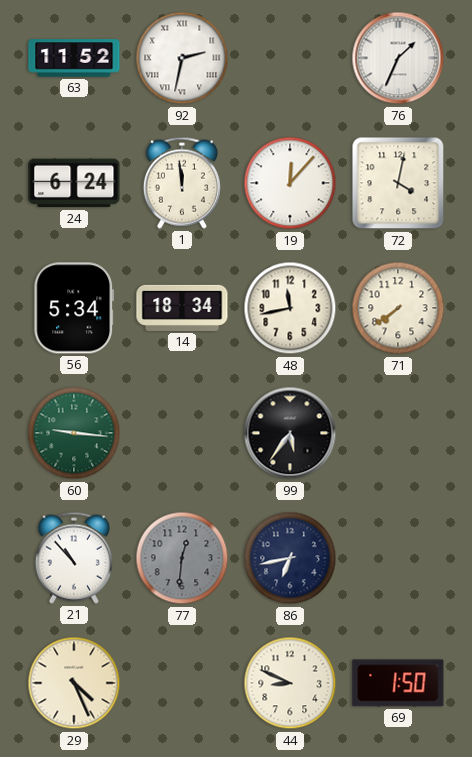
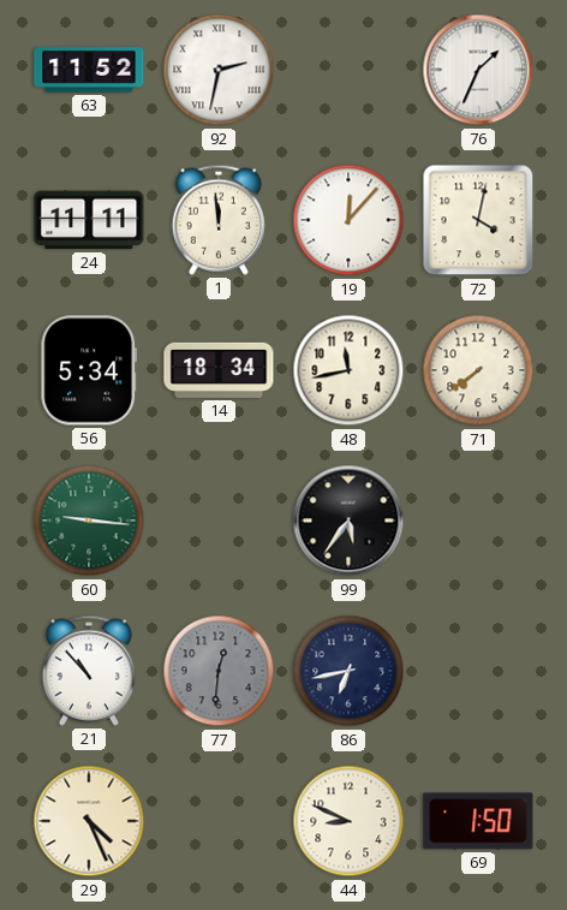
24: 6:24 -> 11:11 (89, 220)
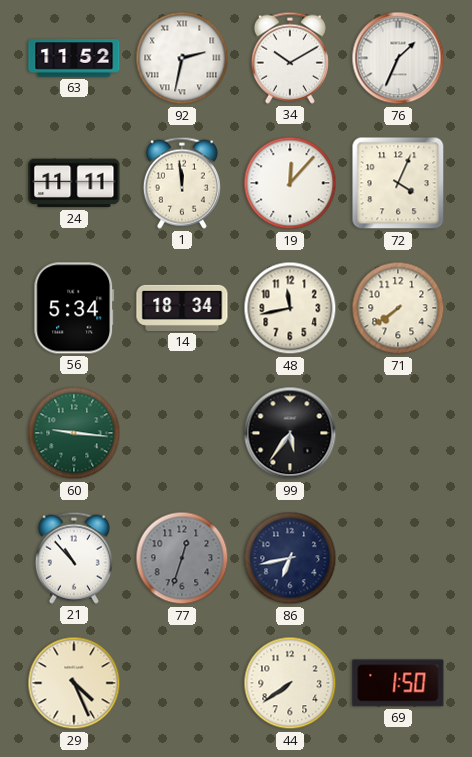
34: none -> 10:10 (290, 58)
72: 4:02 -> 4:04 (398, 183)
77: 12:31 -> 12:33 (182, 558)
44: 8:49 -> 7:39 (290, 683)
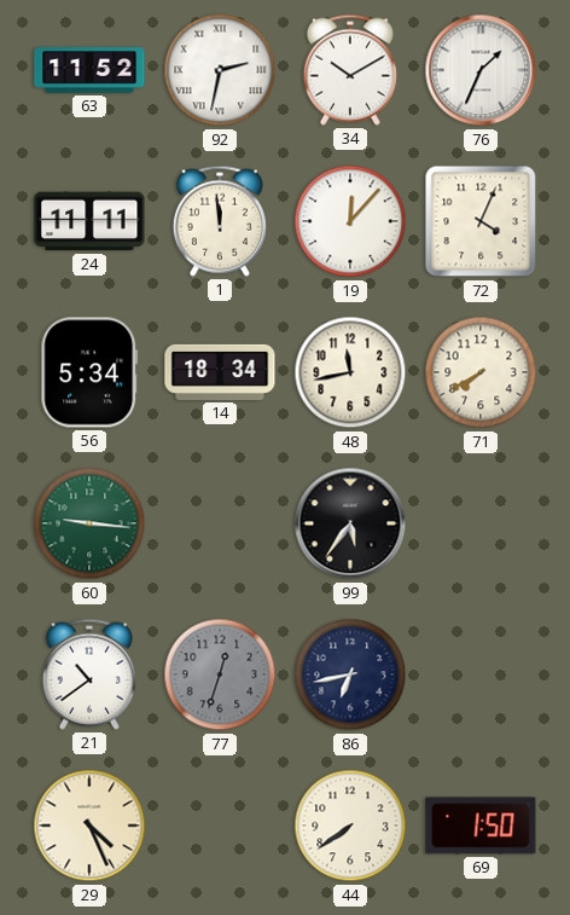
71: 7:39 -> 7:40 (481, 372)
21: 10:53 -> 10:39 (89, 674)
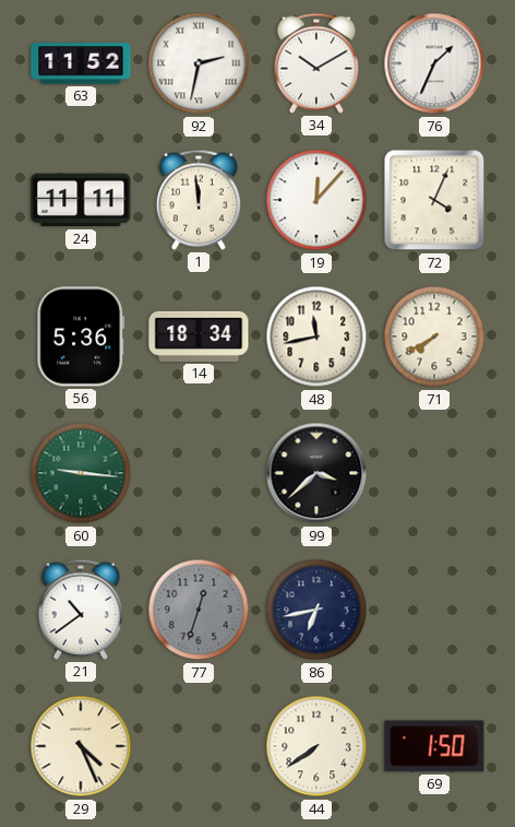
56: 5:34 -> 5:36 (81, 336)
99: 5:36 -> 3:38 (316, 473)
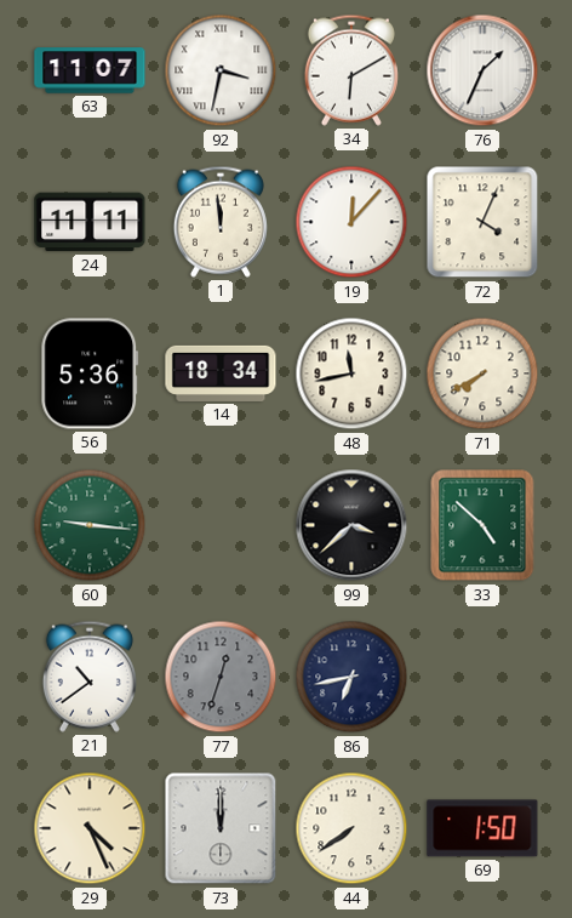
63: 11:52 -> 11:07 (90, 70)
92: 2:32 -> 3:32 (221, 70)
34: 10:10 -> 6:10 (351, 70)
33: none -> 4:52 (482, 525)
73: none -> 12:00 (221, 828)
